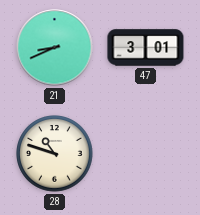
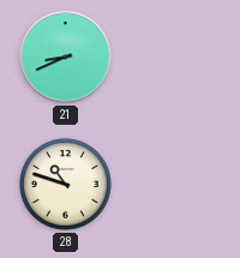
47: 3:01 -> none (146, 48)
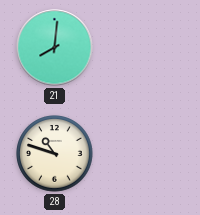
21: 8:41 -> 8:01 (55, 48)
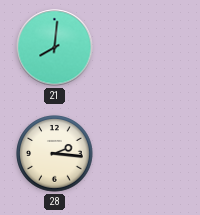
28: 10:48 -> 2:16 (55, 154)
